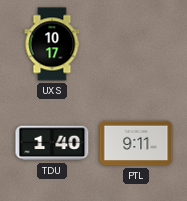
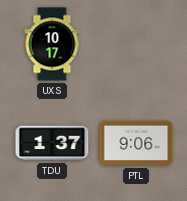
TDU: 1:40 -> 1:37 (52, 143)
PTL: 9:11 -> 9:06 (136, 143)
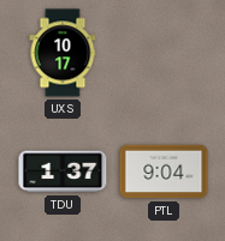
PTL: 9:06 -> 9:04 (164, 171)
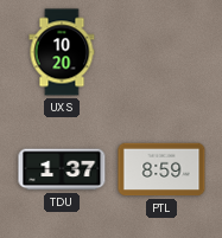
UXS: 10:17 -> 10:20 (62, 52)
PTL: 9:04 -> 8:59 (161, 169)
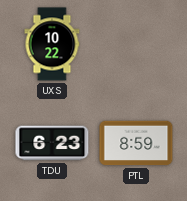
UXS: 10:20 -> 10:22 (52, 44)
TDU: 1:37 -> 6:23 (52, 143)
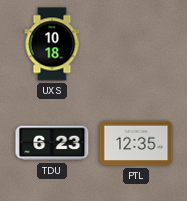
UXS: 10:22 -> 10:18 (52, 44)
PTL: 8:59 -> 12:35 (136, 143)
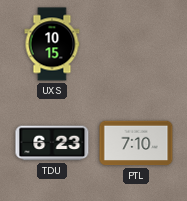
UXS: 10:18 -> 10:15 (52, 44)
PTL: 12:35 -> 7:10 (136, 143)
